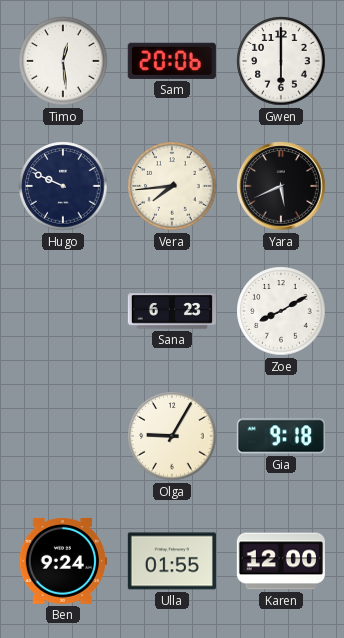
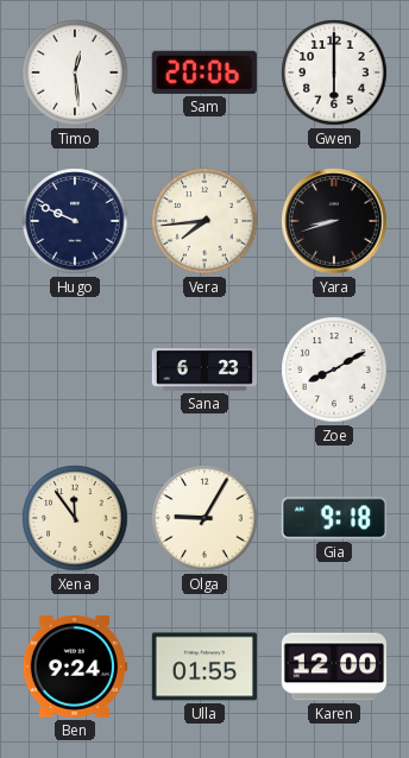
Yara: 5:41 -> 8:42 (334, 221)
Xena: none -> 11:54 (75, 518)
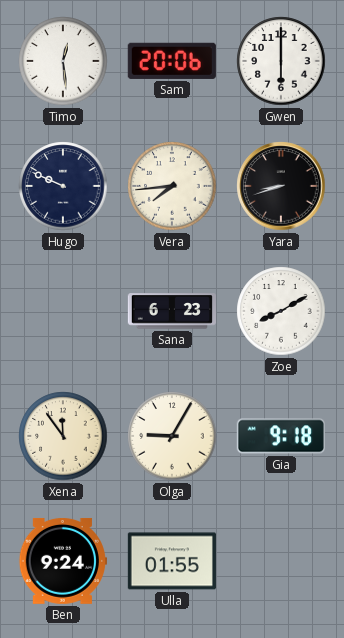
Karen: 12:00 -> none (334, 667)
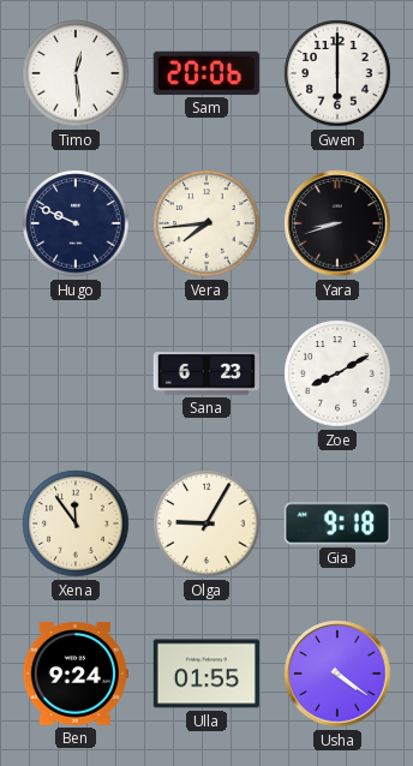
Usha: none -> 4:21 (337, 674)
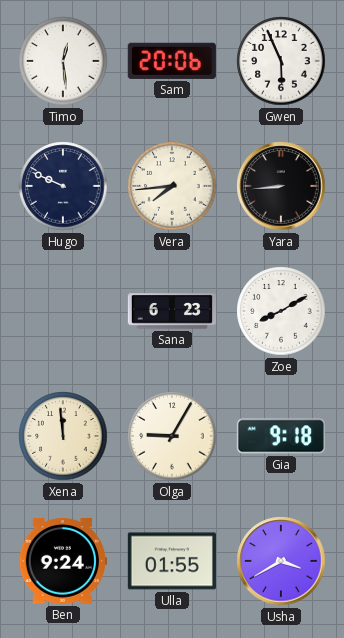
Gwen: 6:00 -> 5:56 (281, 61)
Yara: 8:42 -> 8:44 (281, 186)
Xena: 11:54 -> 11:59 (63, 436)
Usha: 4:21 -> 3:40 (281, 561)
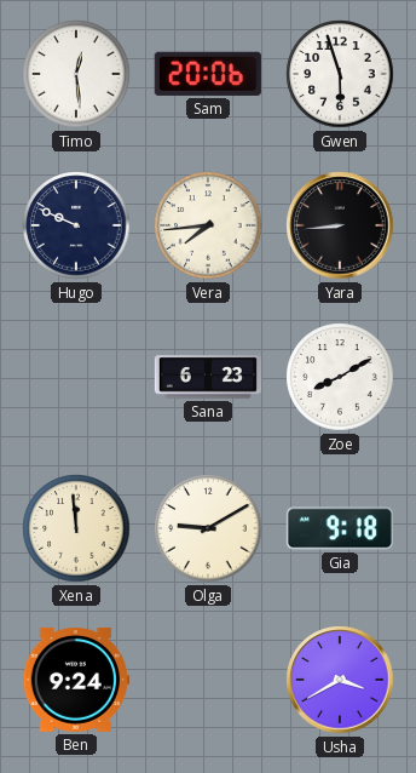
Gwen: 5:56 -> 5:57 (340, 74)
Olga: 9:05 -> 9:10 (208, 528)
Ulla: 01:55 -> none (172, 561)
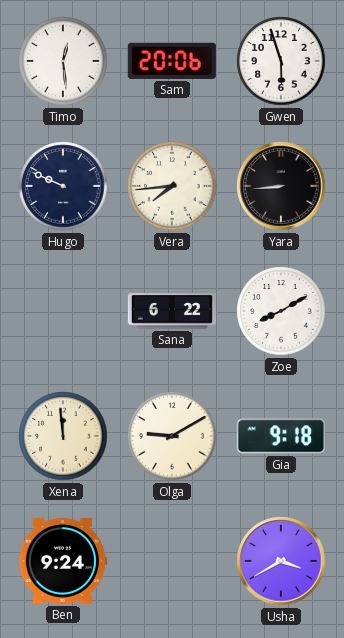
Sana: 6:23 -> 6:22 (171, 311)
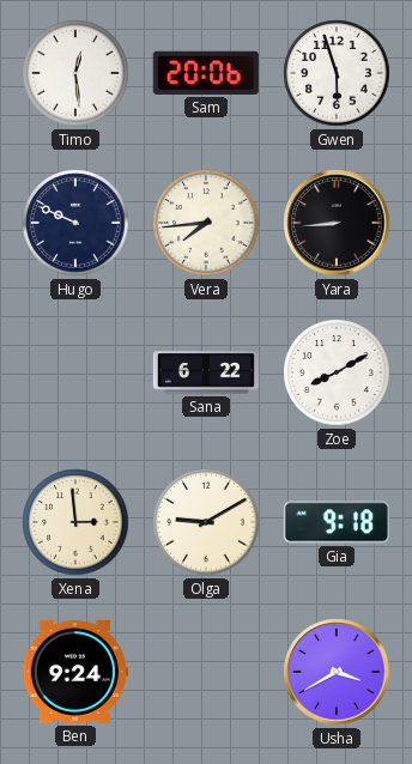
Xena: 11:59 -> 2:59 (75, 522)
